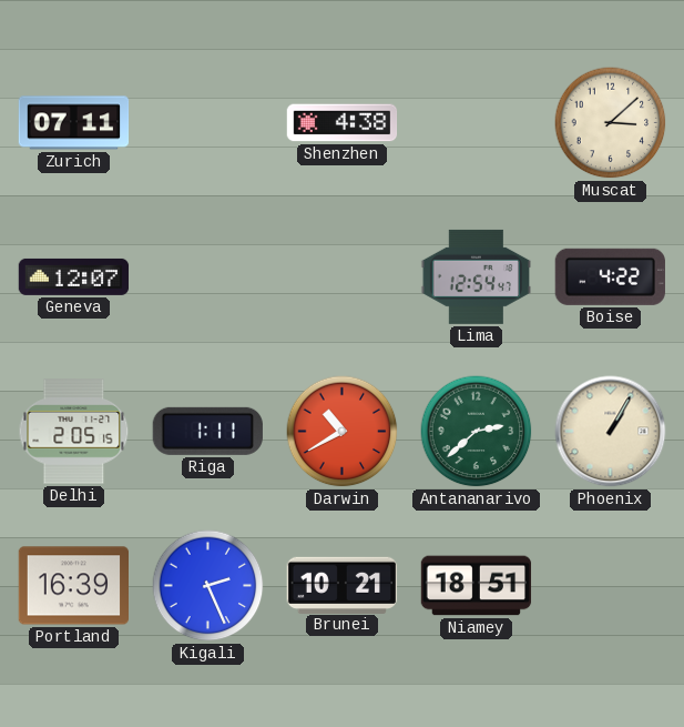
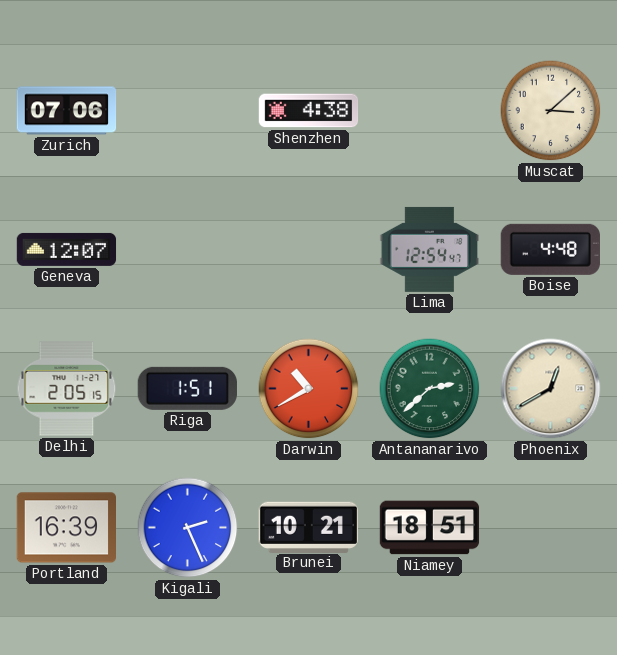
Zurich: 07:11 -> 07:06 (67, 111)
Boise: 4:22 -> 4:48 (550, 249)
Riga: 1:11 -> 1:51 (187, 388)
Phoenix: 1:05 -> 12:40 (551, 389)
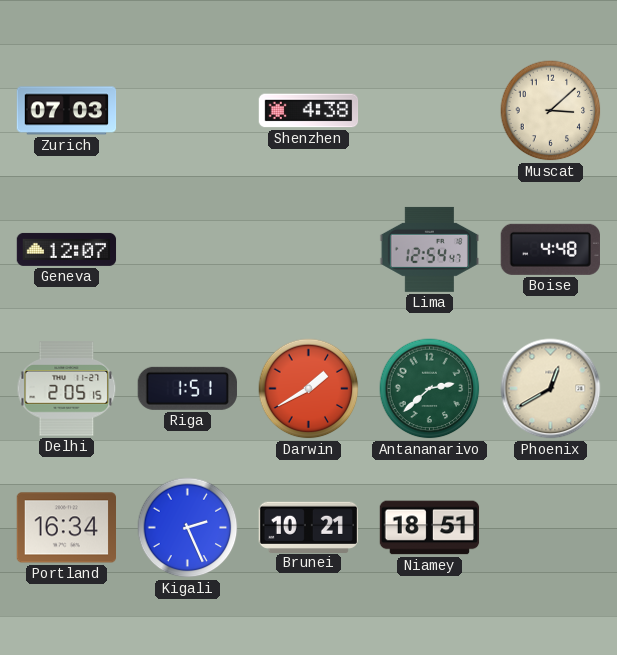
Zurich: 07:06 -> 07:03 (67, 111)
Darwin: 10:40 -> 1:40 (309, 389)
Portland: 16:39 -> 16:34 (66, 528)
